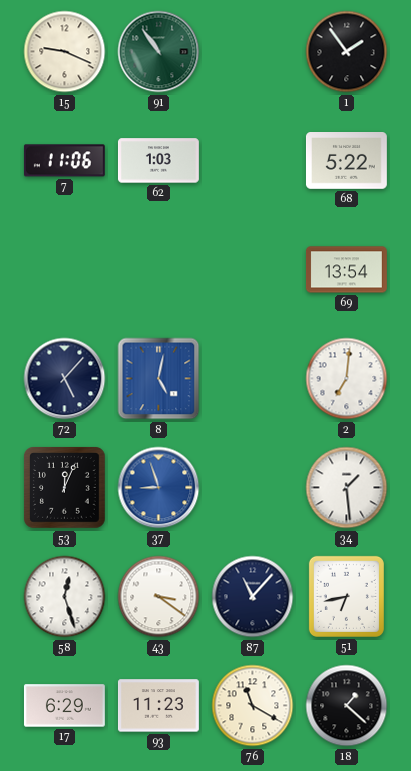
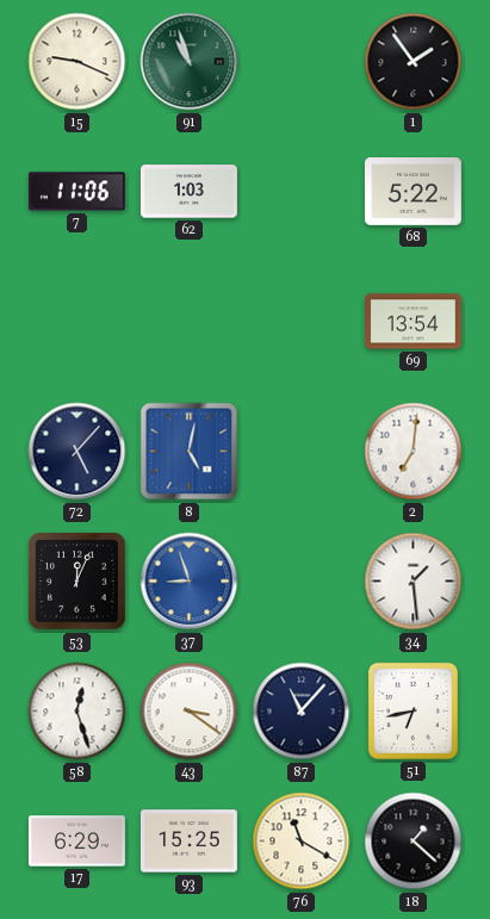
91: 10:54 -> 10:57 (190, 62)
93: 11:23 -> 15:25 (188, 842)
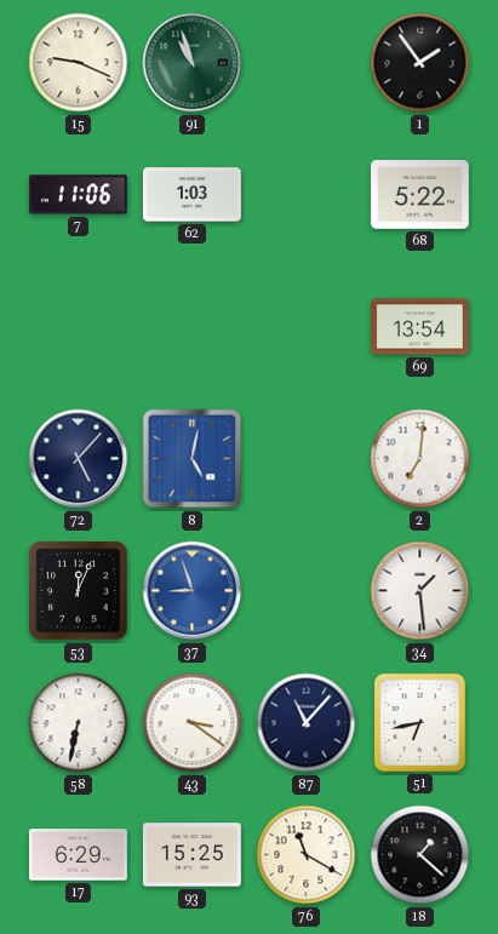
58: 12:27 -> 6:32 (79, 723)
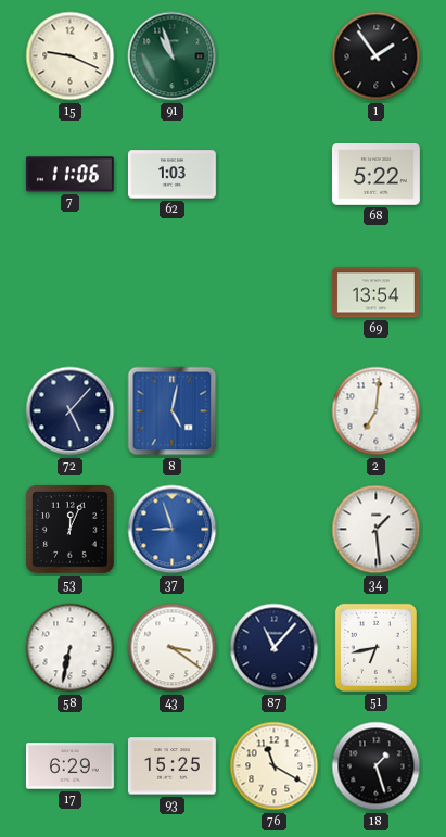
18: 1:22 -> 1:27 (377, 766)
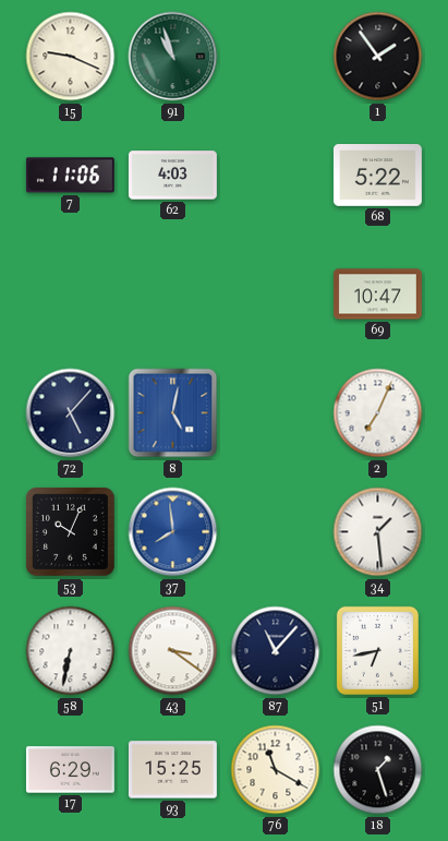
62: 1:03 -> 4:03 (172, 176)
69: 13:54 -> 10:47 (377, 295)
2: 7:01 -> 7:04 (378, 413)
53: 12:04 -> 10:04 (71, 532)
37: 8:57 -> 7:59 (173, 532)
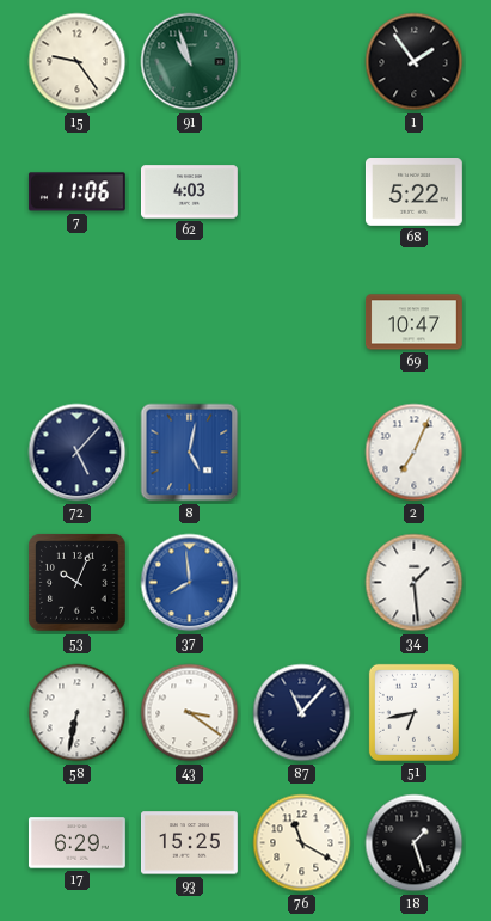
15: 9:19 -> 9:24 (78, 62)
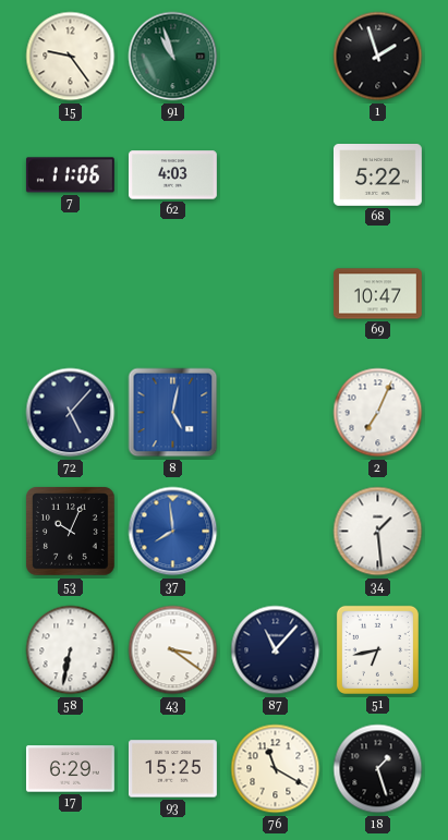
1: 1:54 -> 1:57 (378, 57)
